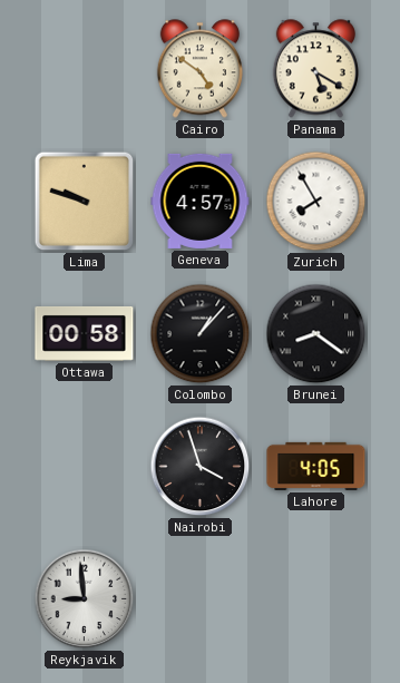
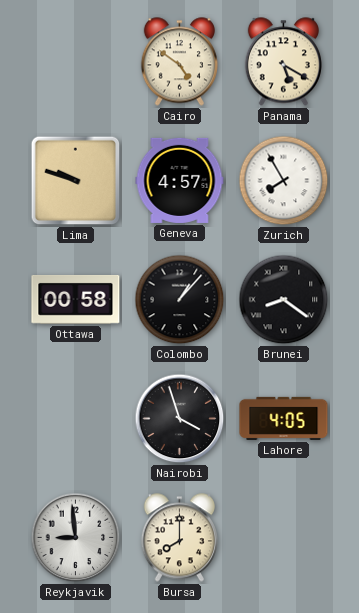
Bursa: none -> 8:00 (179, 538)
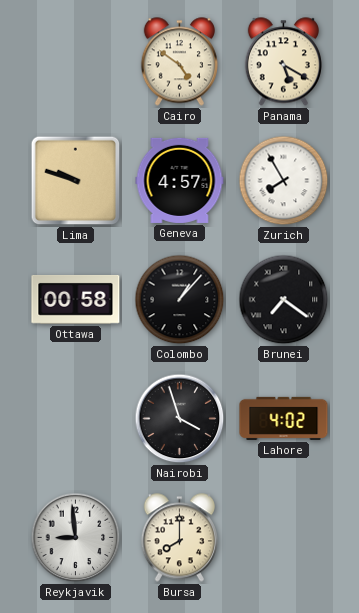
Brunei: 8:21 -> 7:21 (284, 300)
Lahore: 4:05 -> 4:02 (284, 418)
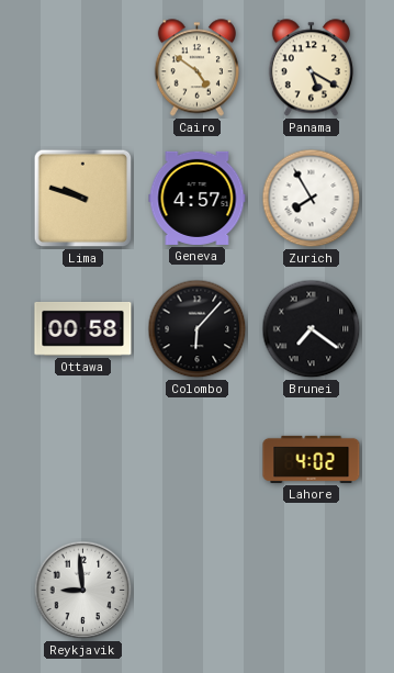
Colombo: 1:07 -> 6:07 (198, 329)
Nairobi: 3:57 -> none (180, 419)
Bursa: 8:00 -> none (179, 538)
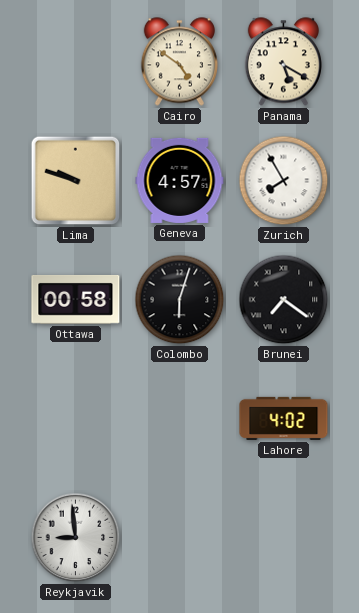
Colombo: 6:07 -> 6:03 (180, 300)
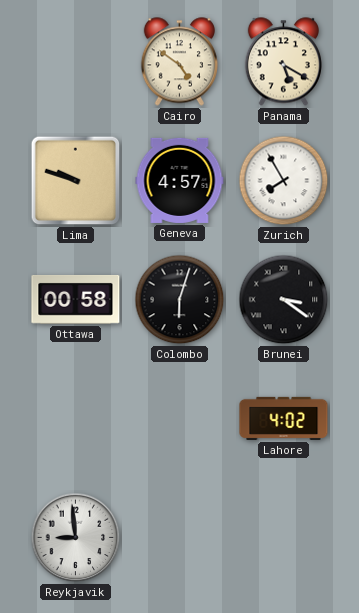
Brunei: 7:21 -> 3:21 (284, 300)
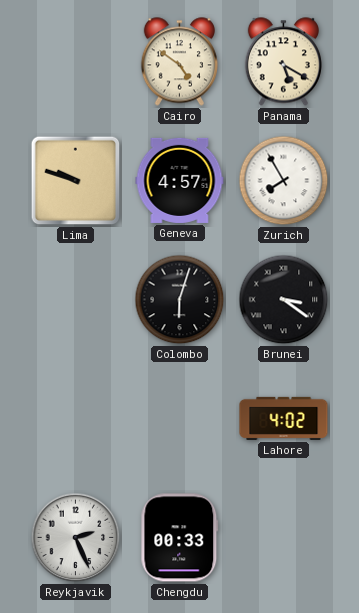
Ottawa: 00:58 -> none (76, 299)
Reykjavik: 8:59 -> 2:26 (76, 538)
Chengdu: none -> 00:33 (180, 538)
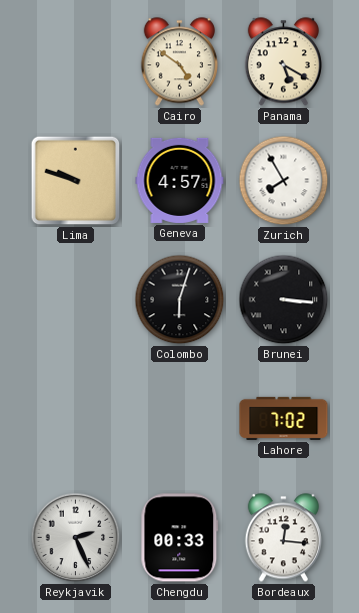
Brunei: 3:21 -> 3:16 (284, 300)
Lahore: 4:02 -> 7:02 (284, 418)
Bordeaux: none -> 12:16 (283, 538)
